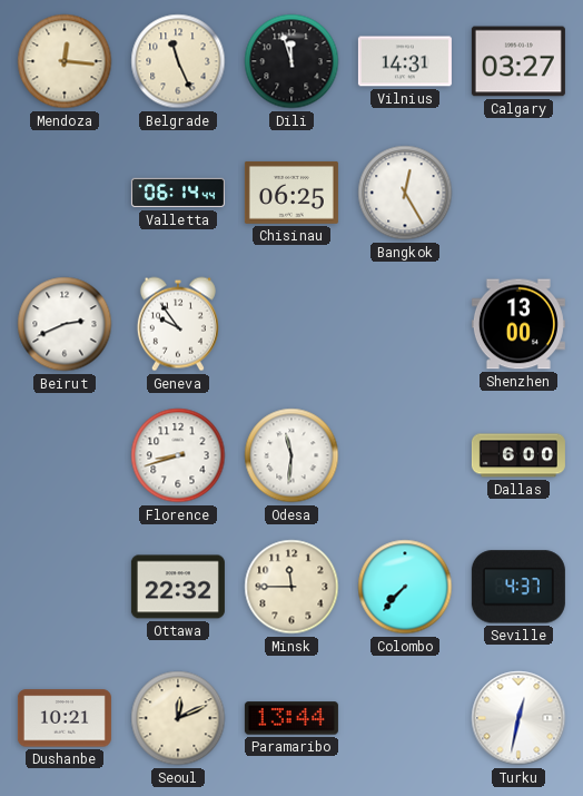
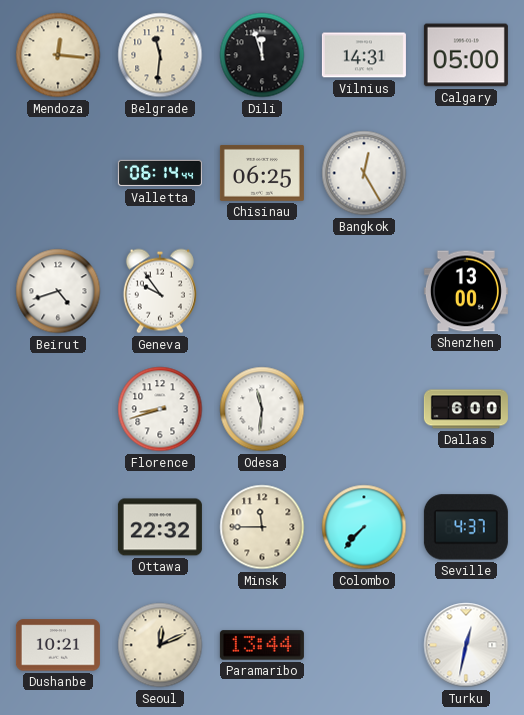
Belgrade: 11:26 -> 11:31 (160, 55)
Calgary: 03:27 -> 05:00 (466, 55)
Beirut: 2:41 -> 4:42 (58, 291)
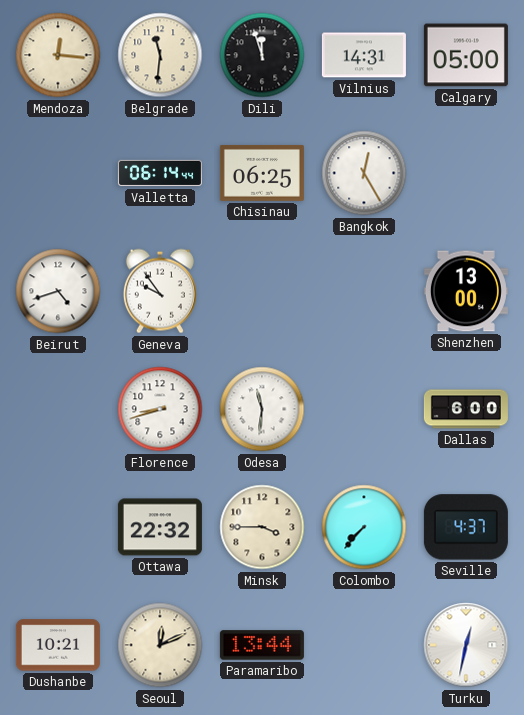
Minsk: 11:45 -> 3:45 (262, 527)
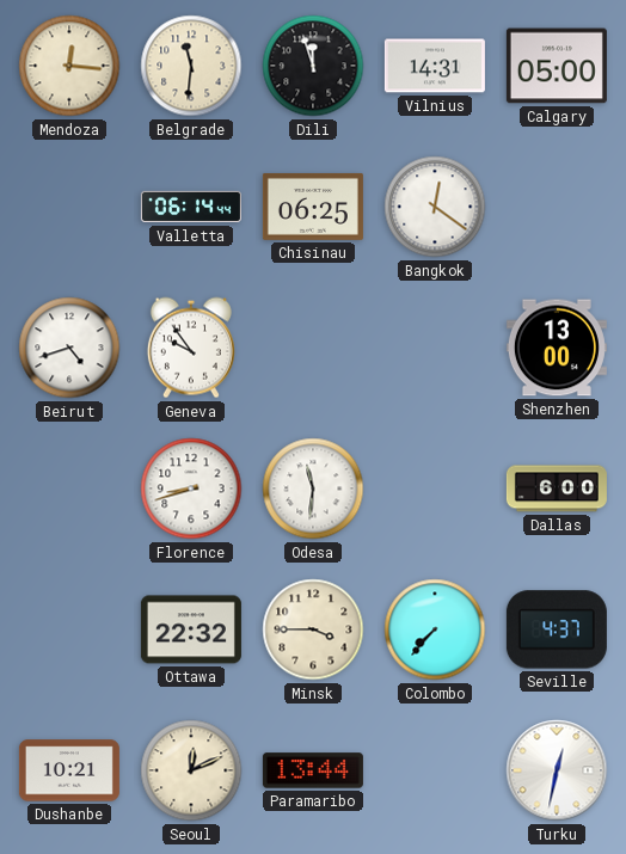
Bangkok: 12:25 -> 12:21 (435, 207)
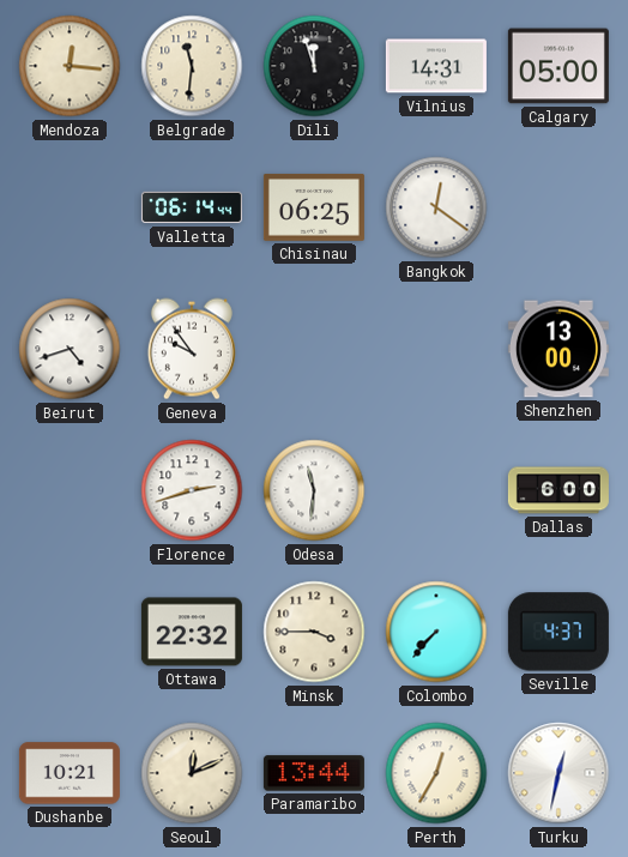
Florence: 8:42 -> 2:42 (192, 490)
Perth: none -> 12:35 (436, 773)
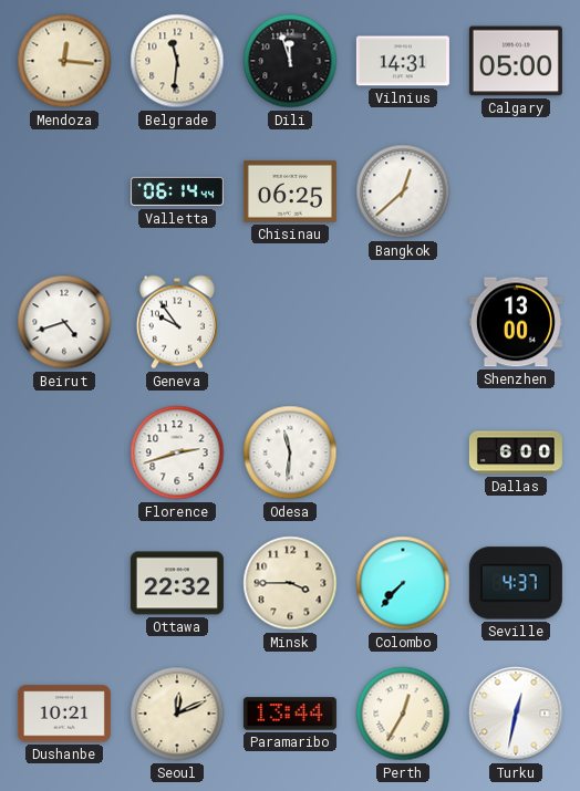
Bangkok: 12:21 -> 12:38 (403, 191)
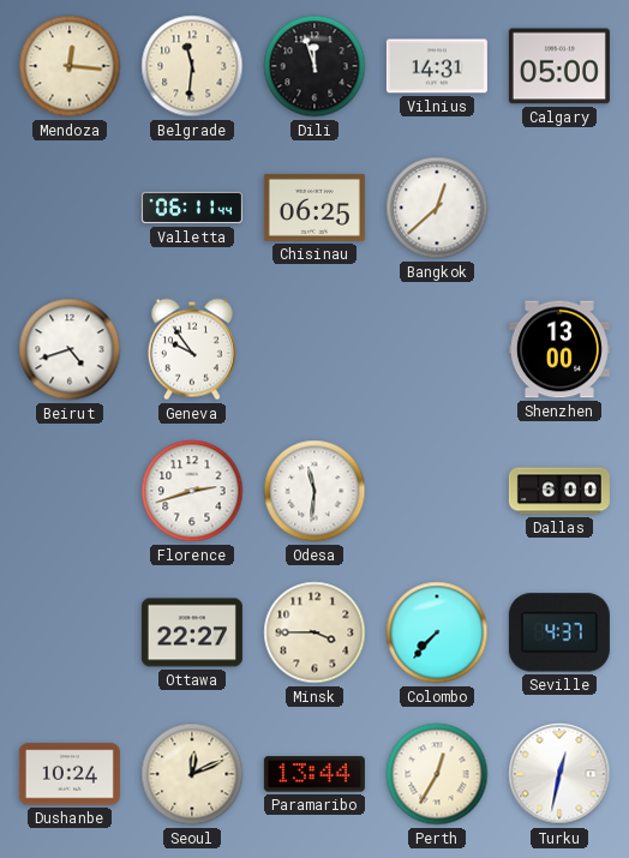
Valletta: 06:14 -> 06:11 (192, 208)
Ottawa: 22:32 -> 22:27 (192, 632)
Dushanbe: 10:21 -> 10:24 (70, 774)
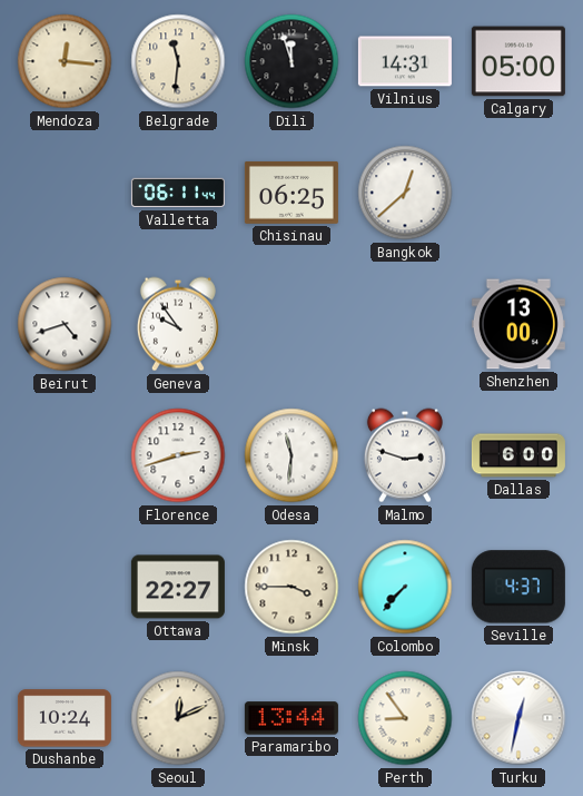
Malmo: none -> 2:48 (405, 455)
Perth: 12:35 -> 8:54 (405, 718)
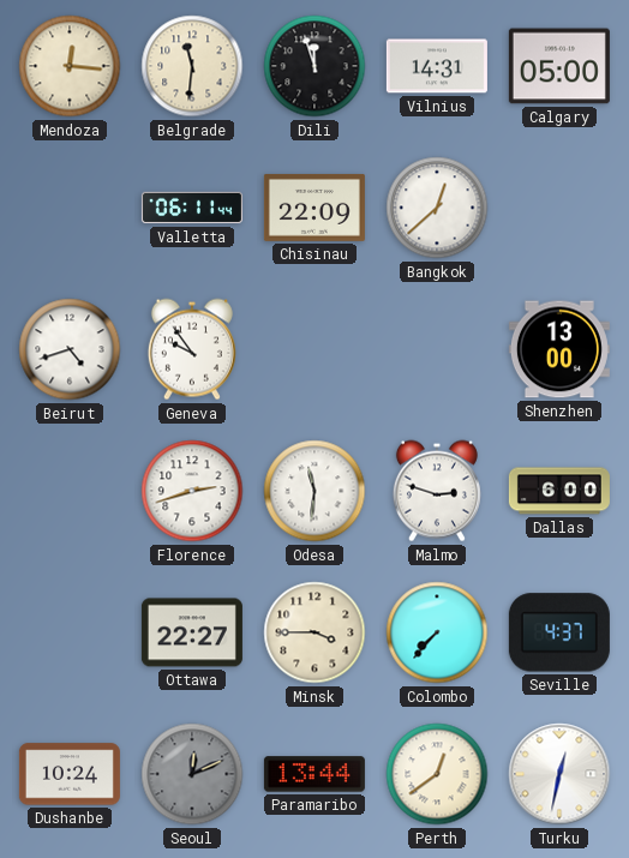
Chisinau: 06:25 -> 22:09 (314, 208)
Seoul dial: cream -> grey (192, 774)
Perth: 8:54 -> 12:39 (437, 774)
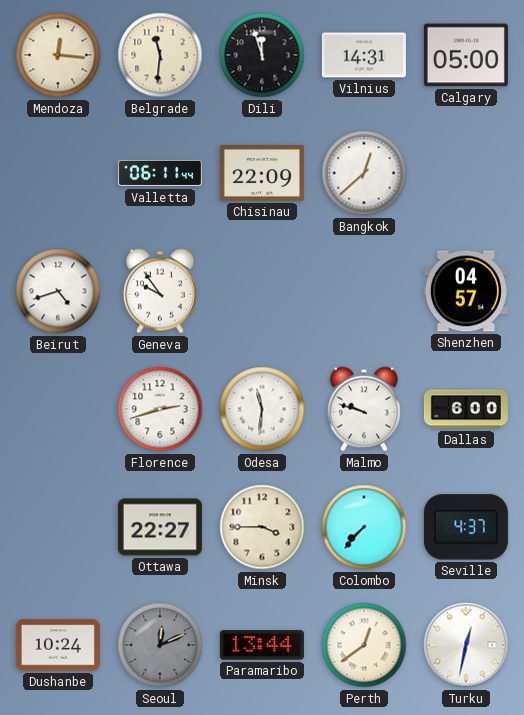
Shenzhen: 13:00 -> 04:57 (466, 291)
Malmo: 2:48 -> 9:48 (364, 409)
